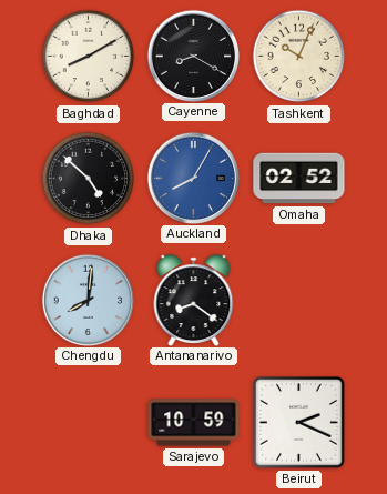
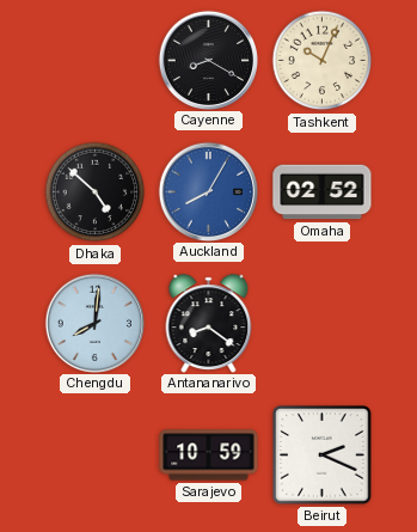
Baghdad: 8:10 -> none (89, 57)
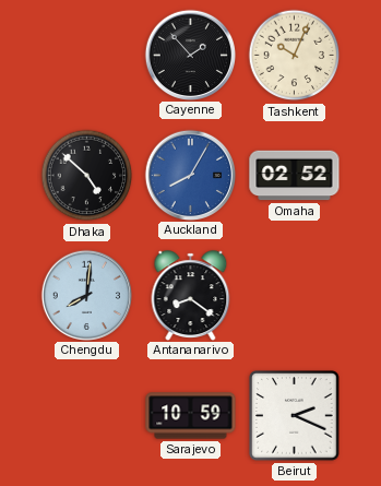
Cayenne: 8:20 -> 1:53 (190, 55)
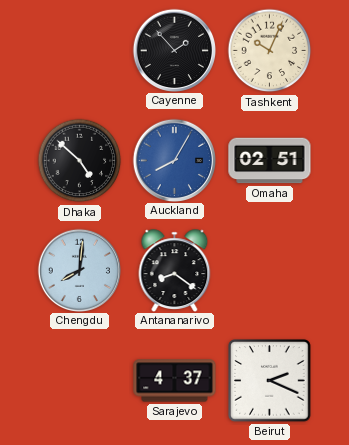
Omaha: 02:52 -> 02:51 (270, 161)
Sarajevo: 10:59 -> 4:37 (175, 381)
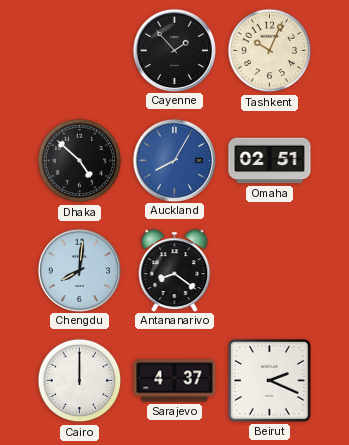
Cairo: none -> 12:00 (80, 381)
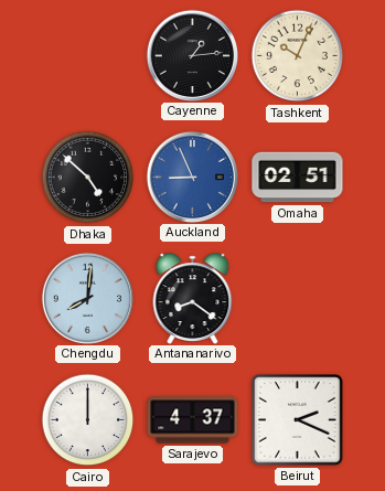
Cayenne: 1:53 -> 1:14 (192, 55)
Auckland: 8:05 -> 8:56 (192, 177)
